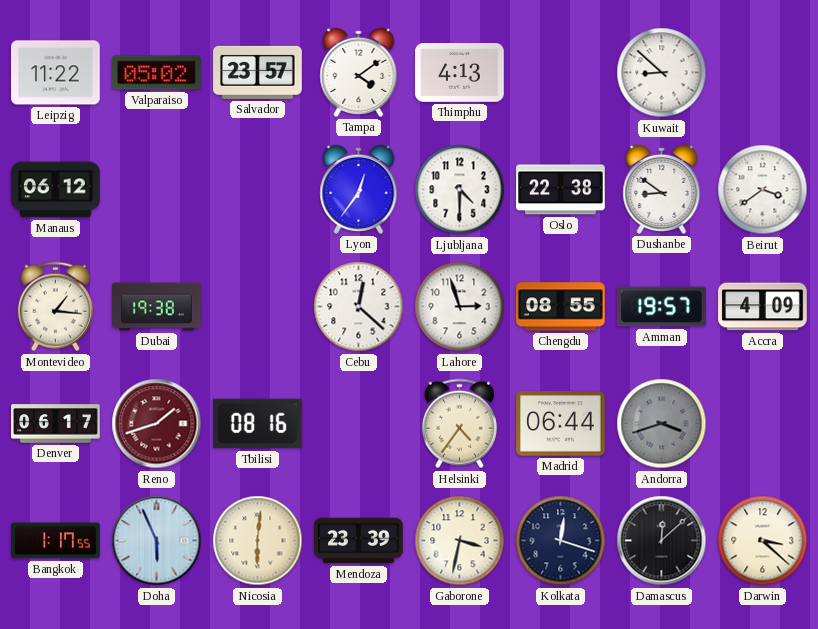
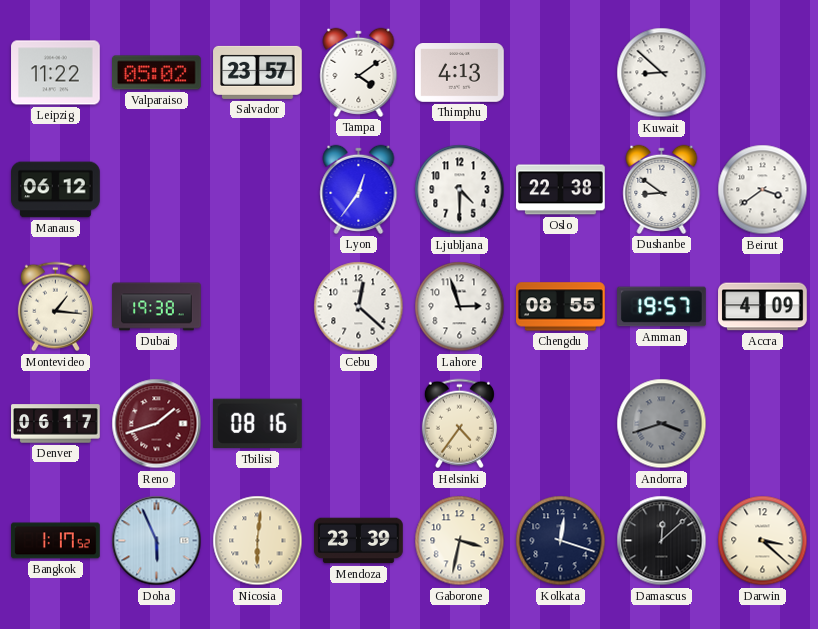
Madrid: 06:44 -> none (561, 424)
Bangkok: 1:17:55 -> 1:17:52 (56, 541)
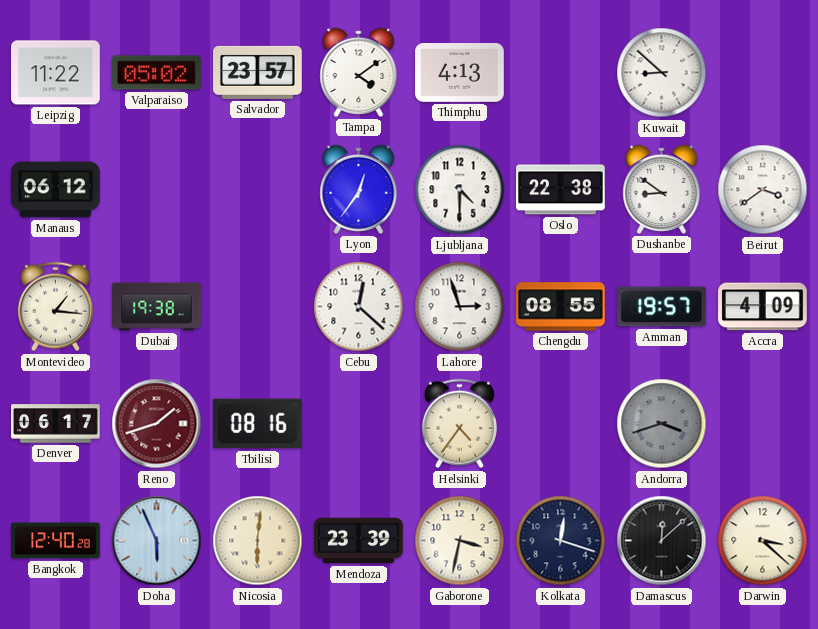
Bangkok: 1:17 -> 12:40 (56, 541)
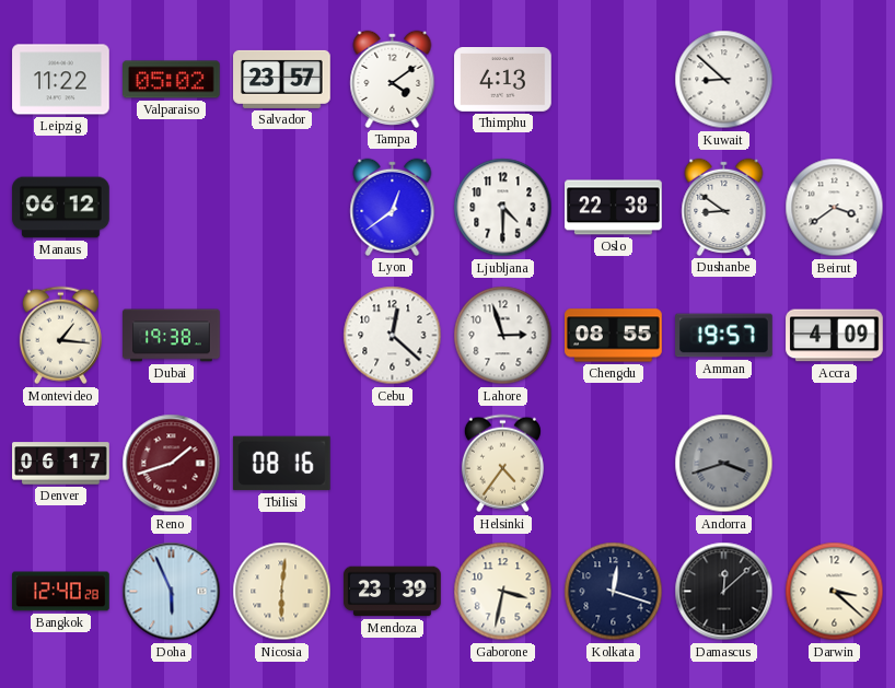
Lyon: 12:36 -> 12:39 (393, 207)
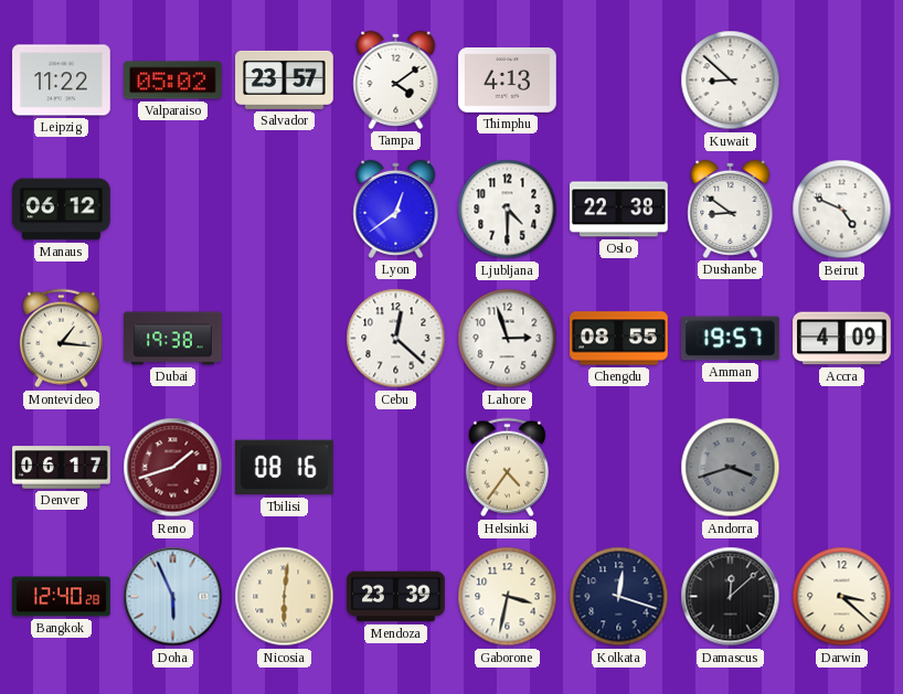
Beirut: 3:39 -> 4:49 (842, 210)
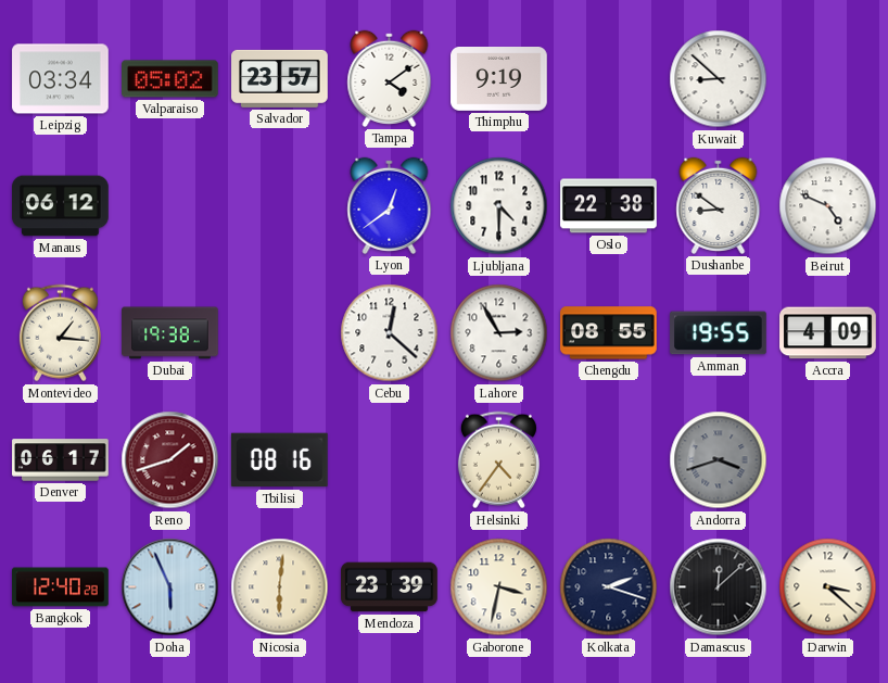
Leipzig: 11:22 -> 03:34 (61, 79)
Thimphu: 4:13 -> 9:19 (499, 79)
Lahore: 2:57 -> 2:55 (499, 333)
Amman: 19:57 -> 19:55 (719, 333)
Kolkata: 12:18 -> 2:18 (609, 587)
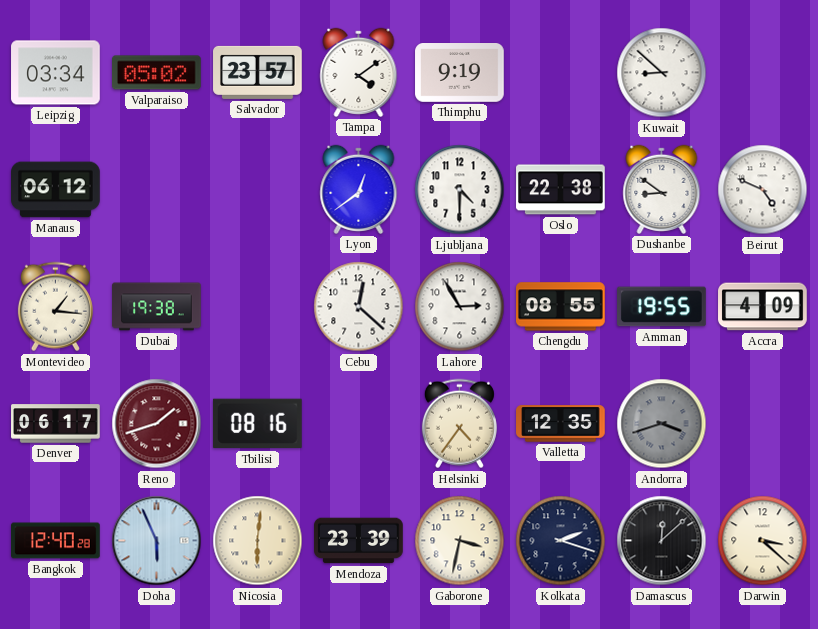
Valletta: none -> 12:35 (561, 424)
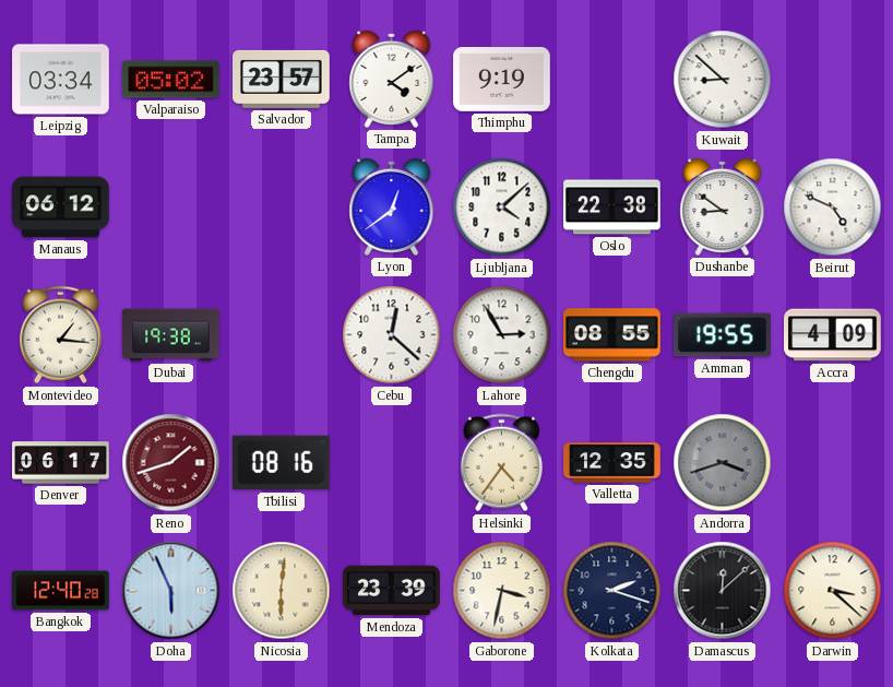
Ljubljana: 4:30 -> 4:08 (502, 208)
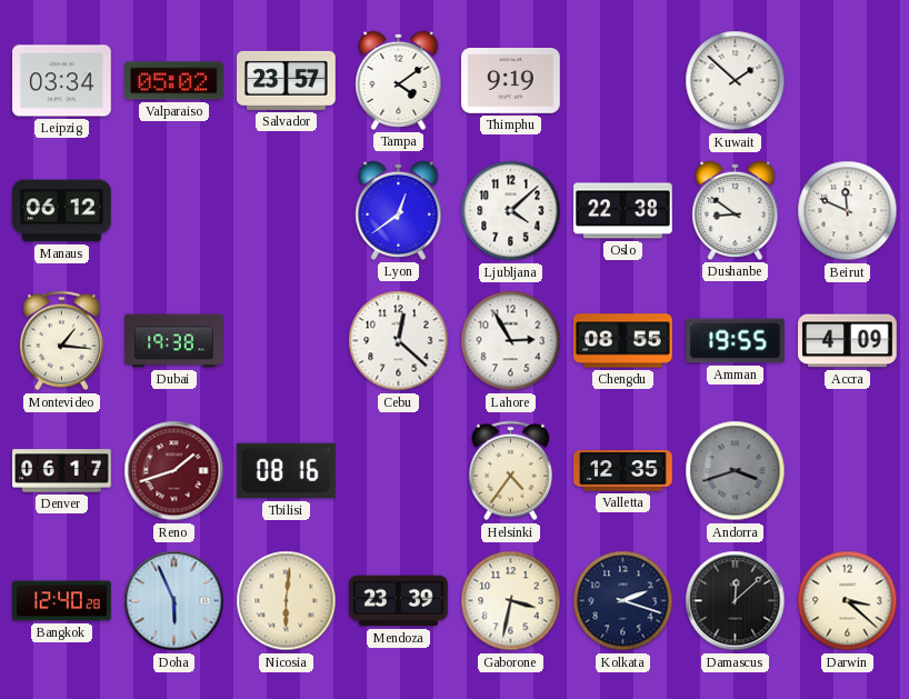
Kuwait: 8:52 -> 1:52 (736, 81)
Beirut: 4:49 -> 11:49 (848, 211)
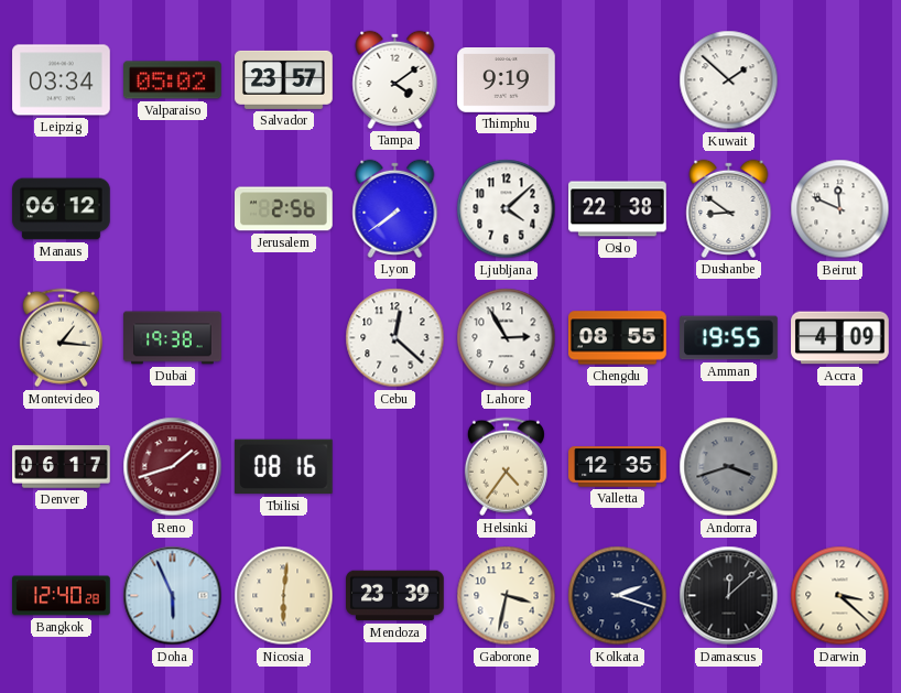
Jerusalem: none -> 2:56 (284, 209)
Lyon: 12:39 -> 7:39 (395, 208)
